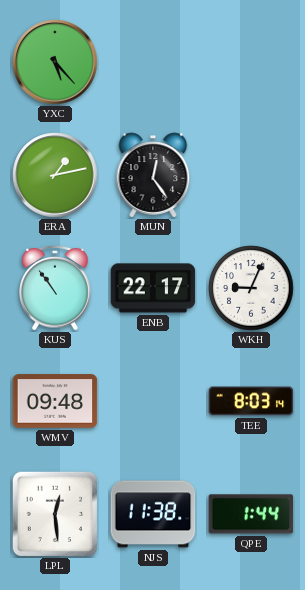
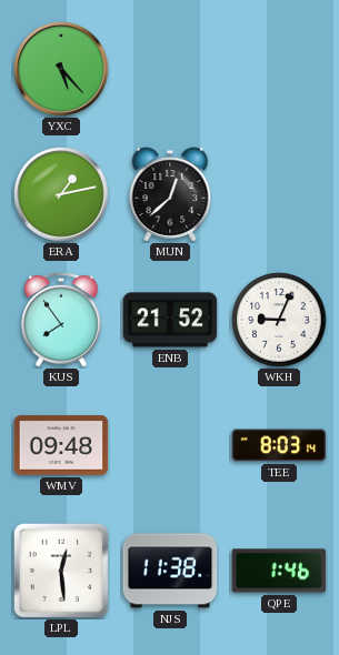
MUN: 12:24 -> 12:38 (170, 194)
KUS: 10:54 -> 7:54 (61, 321)
ENB: 22:17 -> 21:52 (170, 320)
QPE: 1:44 -> 1:46 (279, 571)
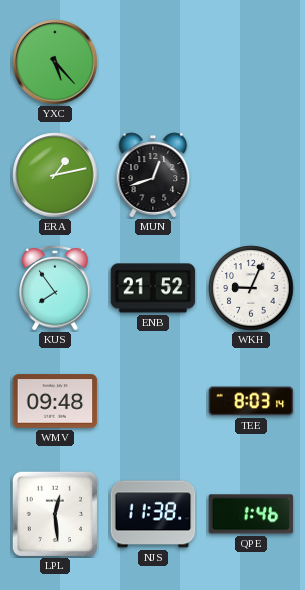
MUN: 12:38 -> 12:42 (153, 175)
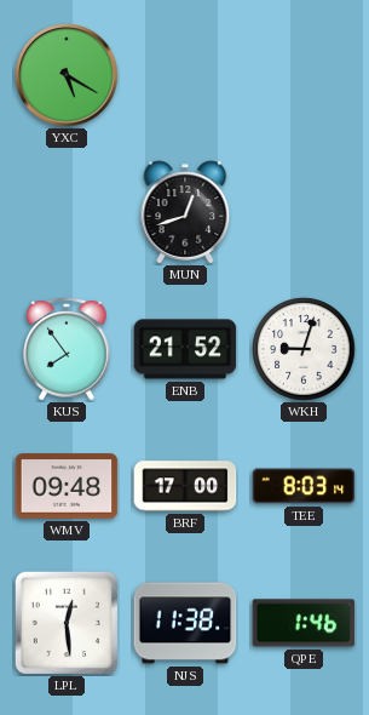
YXC: 5:23 -> 5:20 (67, 75)
ERA: 1:13 -> none (55, 175)
WKH: 9:04 -> 9:03 (304, 349)
BRF: none -> 17:00 (185, 486)
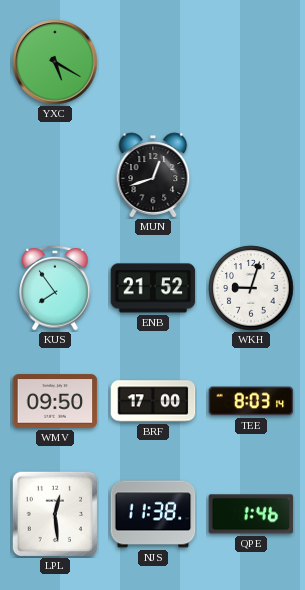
WMV: 09:48 -> 09:50 (55, 401)
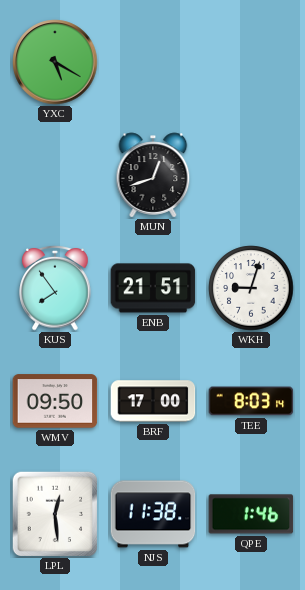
ENB: 21:52 -> 21:51 (153, 288)
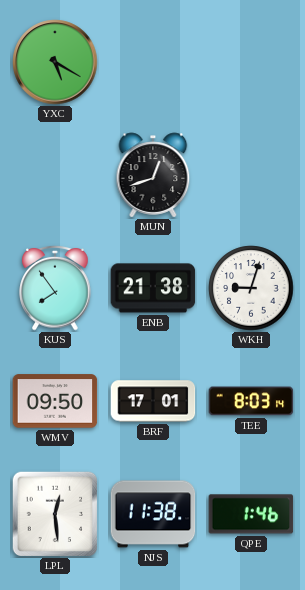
ENB: 21:51 -> 21:38 (153, 288)
BRF: 17:00 -> 17:01 (153, 401)
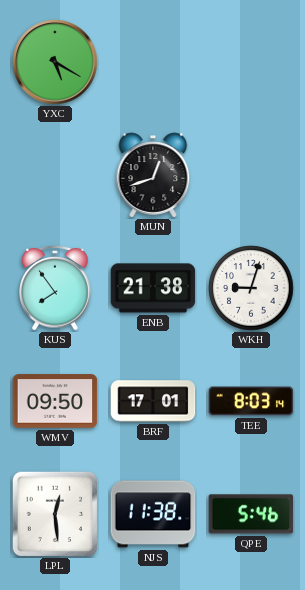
QPE: 1:46 -> 5:46 (251, 514)
